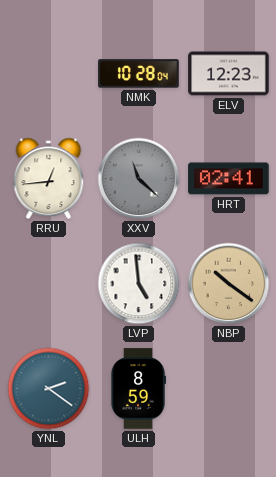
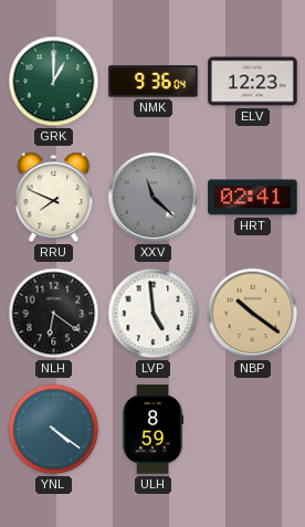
GRK: none -> 1:00 (54, 82)
NMK: 10:28 -> 9:36 (154, 82)
RRU: 12:44 -> 7:49 (54, 198)
NLH: none -> 6:21 (54, 314)
YNL: 2:21 -> 4:21 (54, 430)
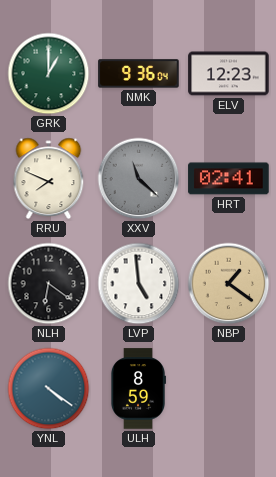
NBP: 10:21 -> 1:21 (229, 284)
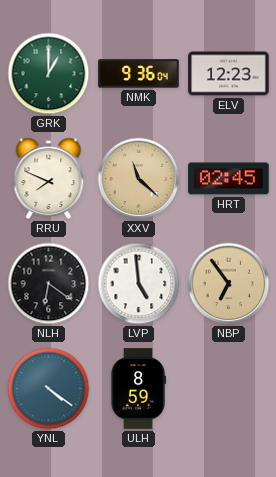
XXV dial: grey -> champagne (139, 179)
HRT: 02:41 -> 02:45 (229, 179)
NBP: 1:21 -> 6:54 (229, 284)
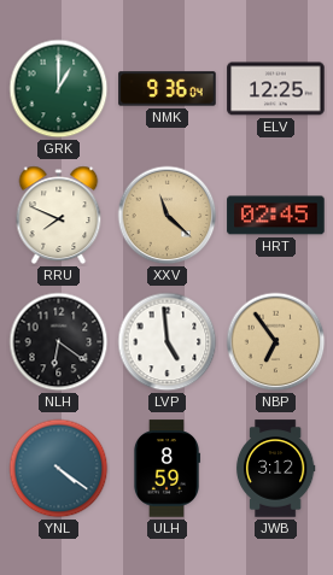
ELV: 12:23 -> 12:25 (276, 89)
JWB: none -> 3:12 (275, 469)
